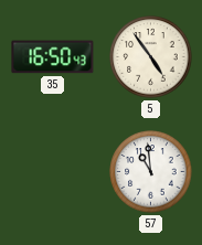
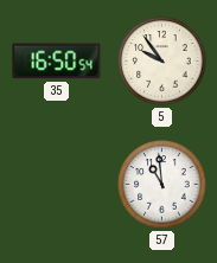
35: 16:50:43 -> 16:50:54 (57, 62)
5: 4:54 -> 9:54 (162, 62)
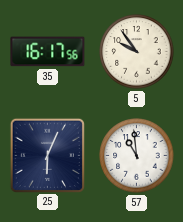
35: 16:50 -> 16:17 (48, 52)
25: none -> 6:04 (47, 155)
